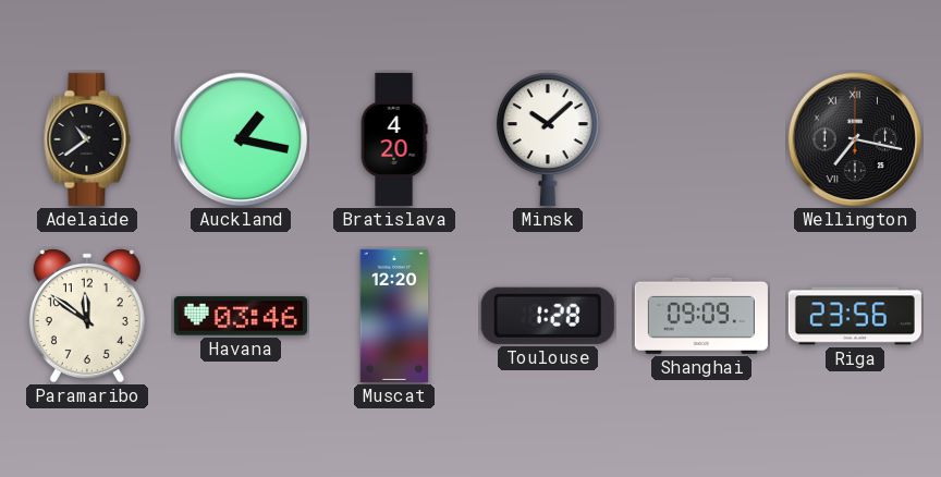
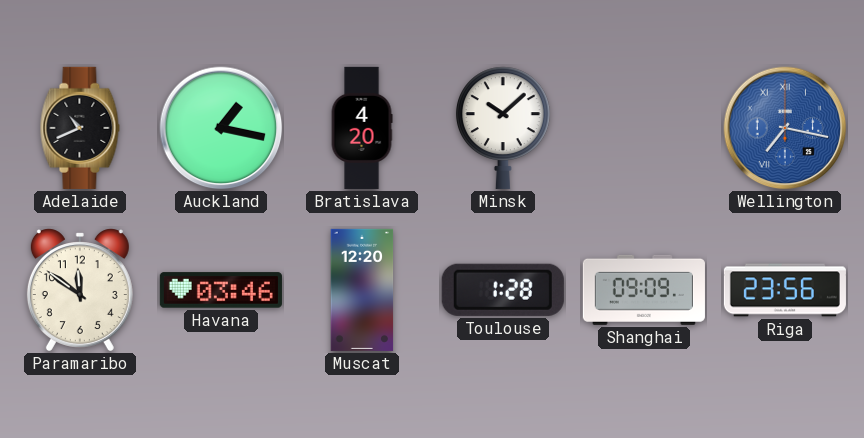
Adelaide: 10:39 -> 10:41 (80, 128)
Wellington dial: black -> blue (785, 128)
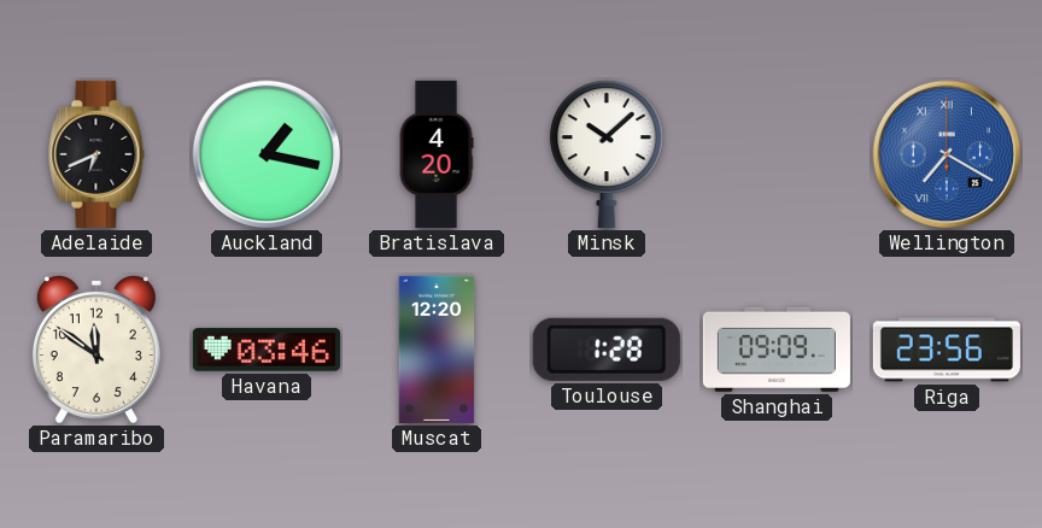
Adelaide: 10:41 -> 6:41 (96, 154)
Wellington: 7:17 -> 7:20 (947, 154)
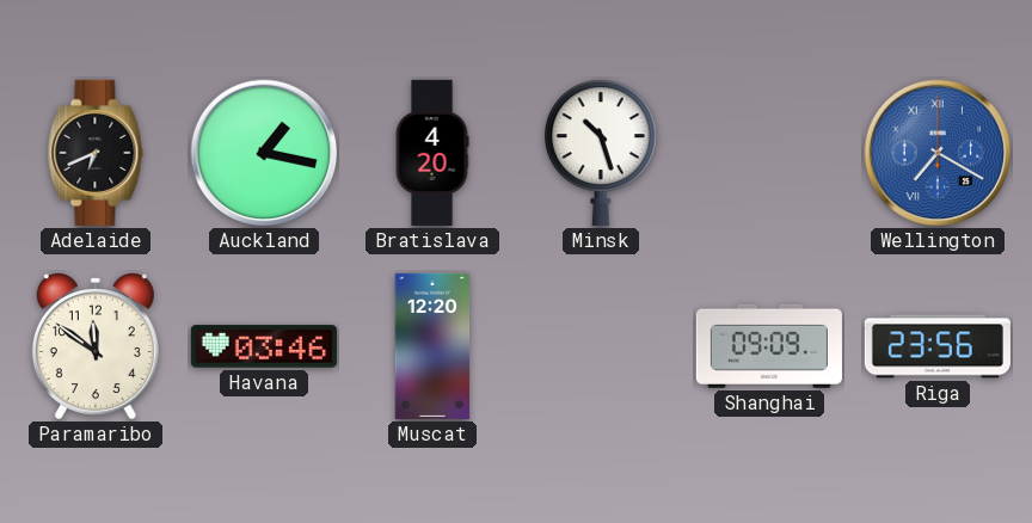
Minsk: 10:08 -> 10:27 (601, 153)
Toulouse: 1:28 -> none (607, 350)
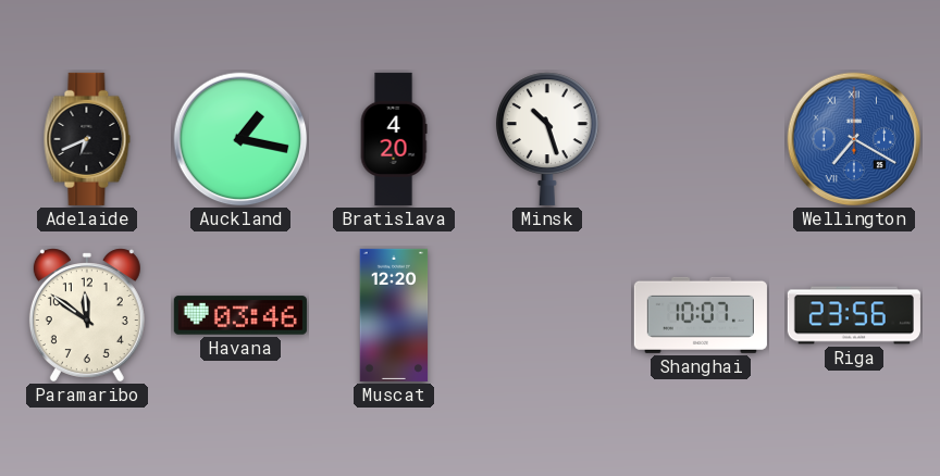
Shanghai: 09:09 -> 10:07 (701, 315)
